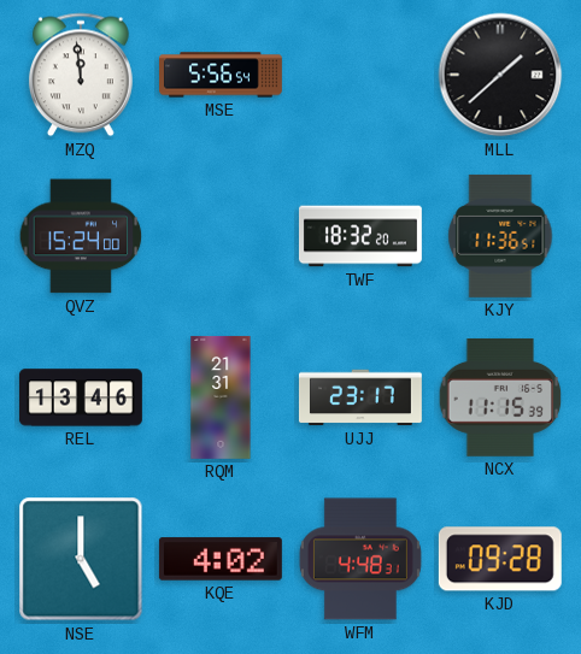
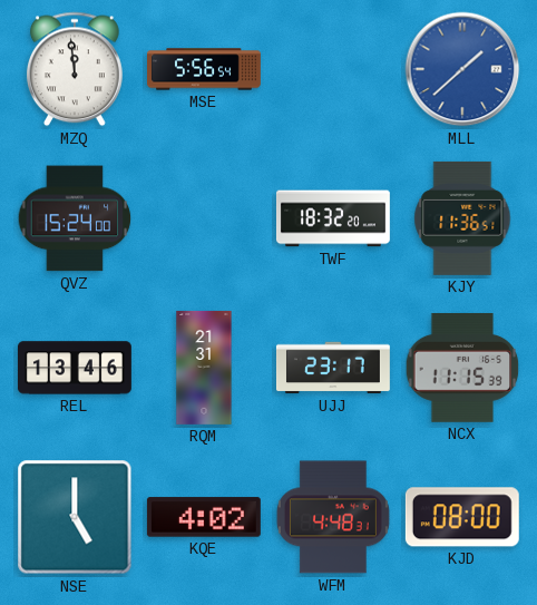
MLL dial: black -> blue (462, 69)
KJD: 09:28 -> 08:00 (462, 517)
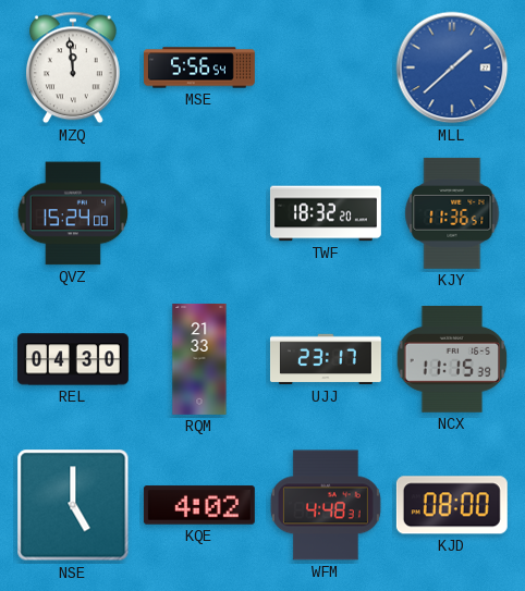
REL: 13:46 -> 04:30 (73, 359)
RQM: 21:31 -> 21:33 (199, 359)
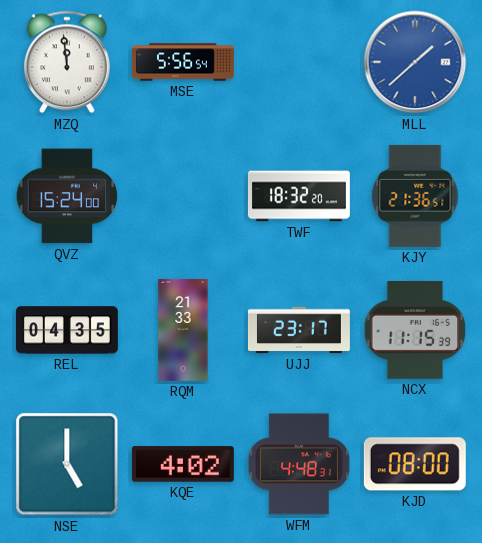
KJY: 11:36 -> 21:36 (415, 196)
REL: 04:30 -> 04:35 (67, 330)
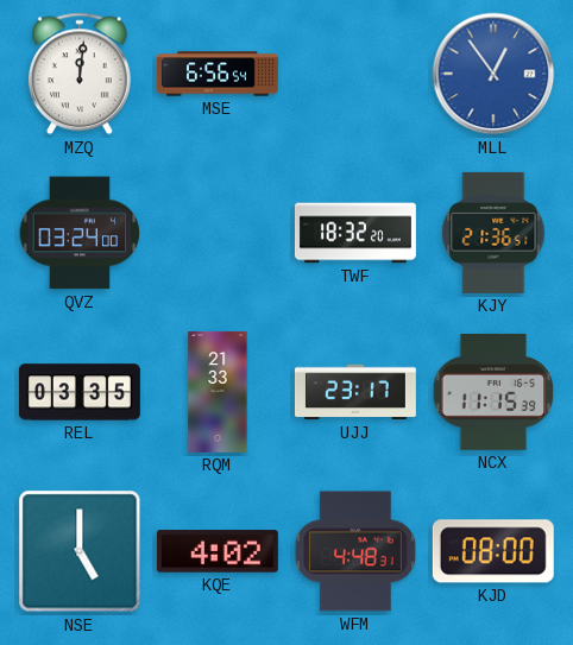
MZQ: 11:59 -> 12:01 (80, 74)
MSE: 5:56 -> 6:56 (219, 74)
MLL: 1:38 -> 12:54 (493, 74)
QVZ: 15:24 -> 03:24 (80, 233)
REL: 04:35 -> 03:35 (80, 392)
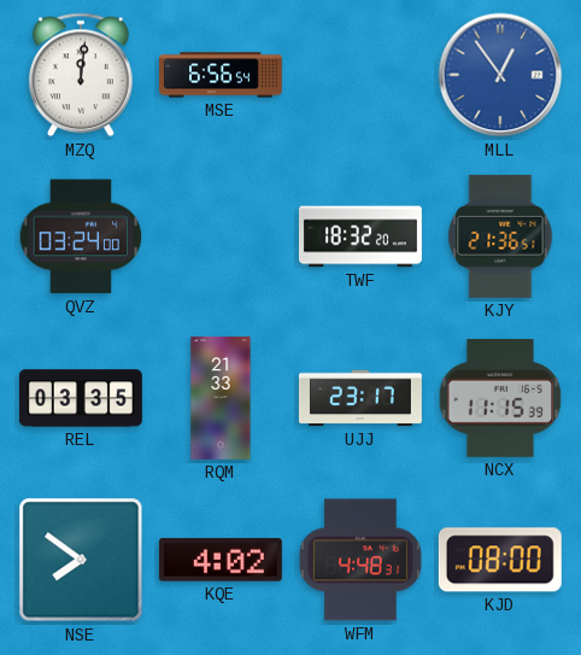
NSE: 5:00 -> 7:51 (81, 560)
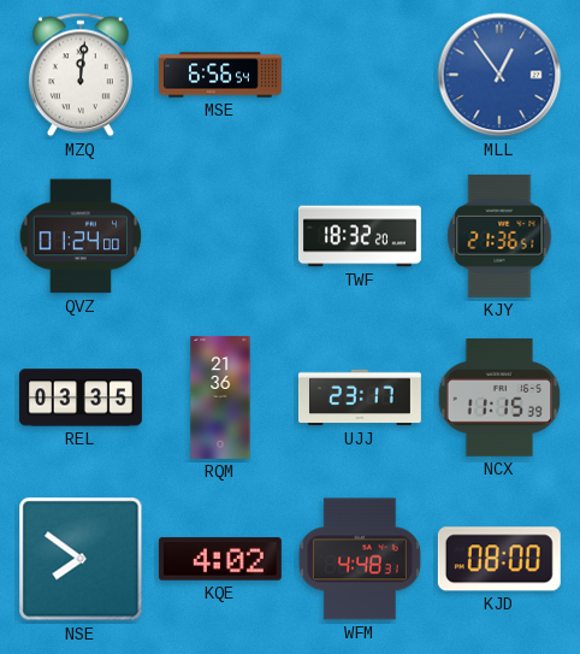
QVZ: 03:24 -> 01:24 (81, 236)
RQM: 21:33 -> 21:36 (220, 397)
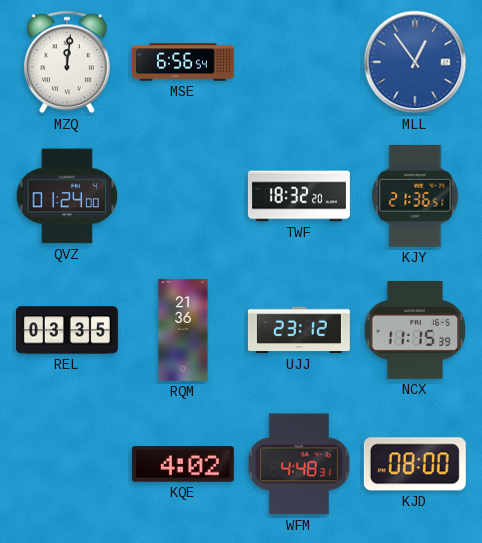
UJJ: 23:17 -> 23:12 (299, 330)
NSE: 7:51 -> none (81, 559)
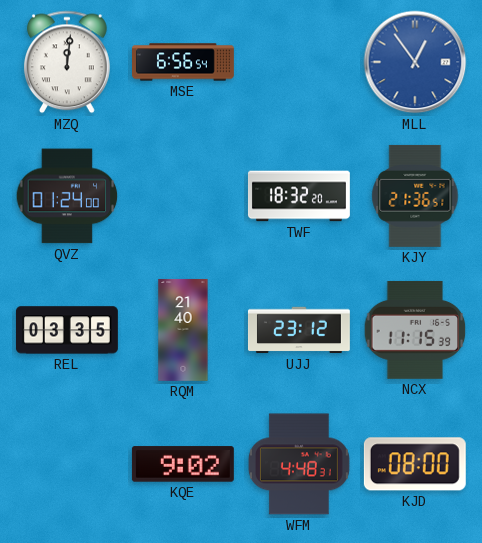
RQM: 21:36 -> 21:40 (183, 330)
KQE: 4:02 -> 9:02 (183, 464)
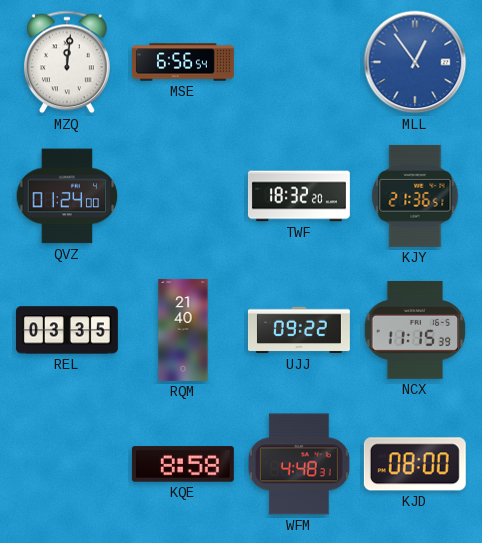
UJJ: 23:12 -> 09:22 (299, 330)
KQE: 9:02 -> 8:58 (183, 464)
